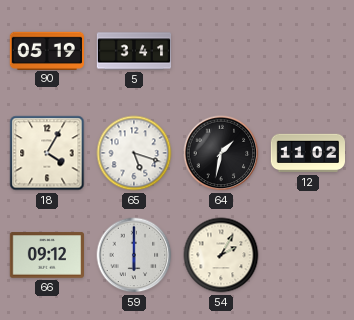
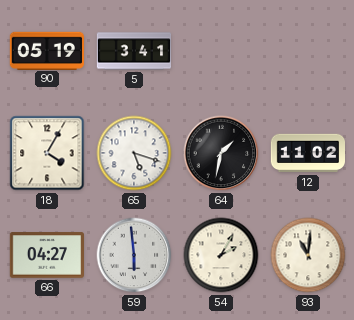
66: 09:12 -> 04:27 (46, 255)
59: 6:00 -> 5:59 (134, 255)
93: none -> 11:01 (308, 255)
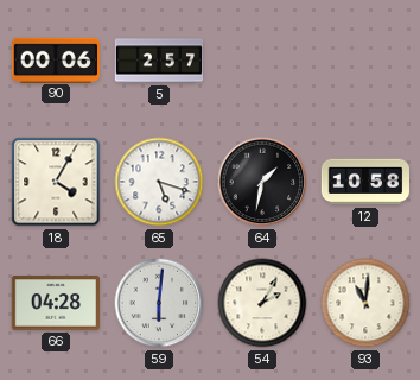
90: 05:19 -> 00:06 (55, 59)
5: 3:41 -> 2:57 (159, 61)
12: 11:02 -> 10:58 (364, 182)
66: 04:27 -> 04:28 (55, 303)
59: 5:59 -> 6:01 (159, 303)
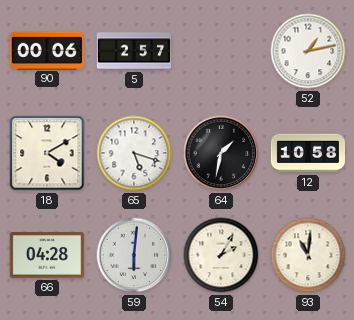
52: none -> 1:13 (308, 51)
18: 4:05 -> 4:10 (47, 153)
